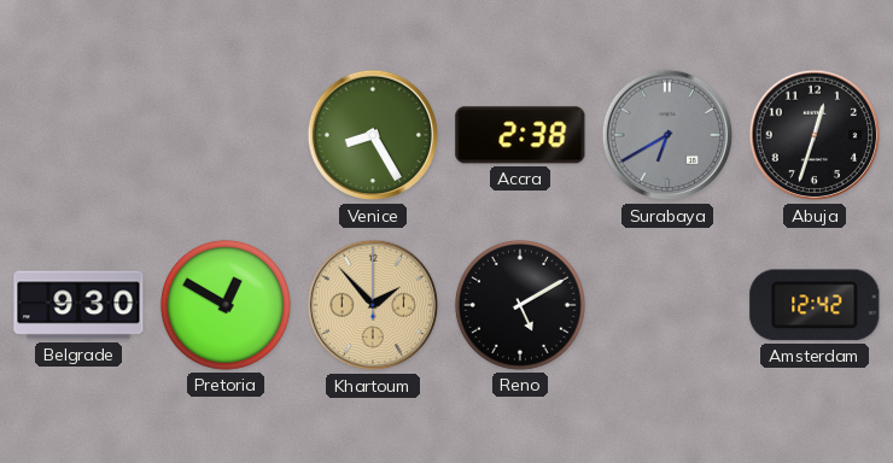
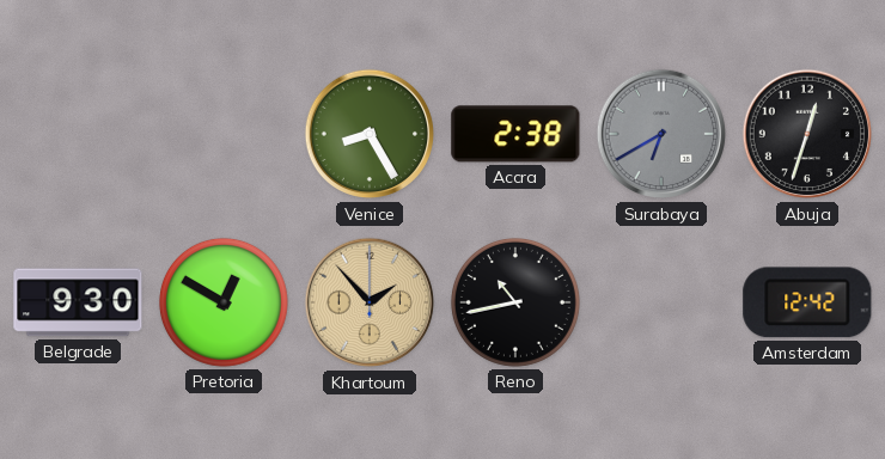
Reno: 5:10 -> 10:43 (515, 302)
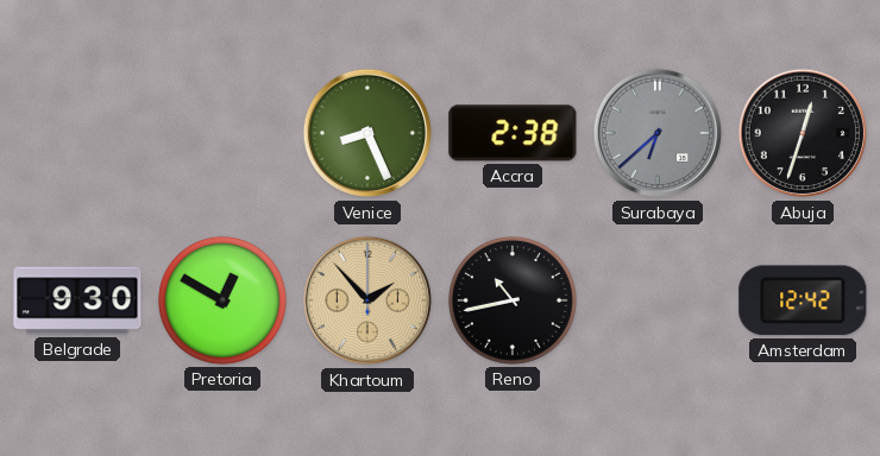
Venice: 8:25 -> 8:26 (367, 133)
Surabaya: 6:40 -> 6:38 (658, 133)
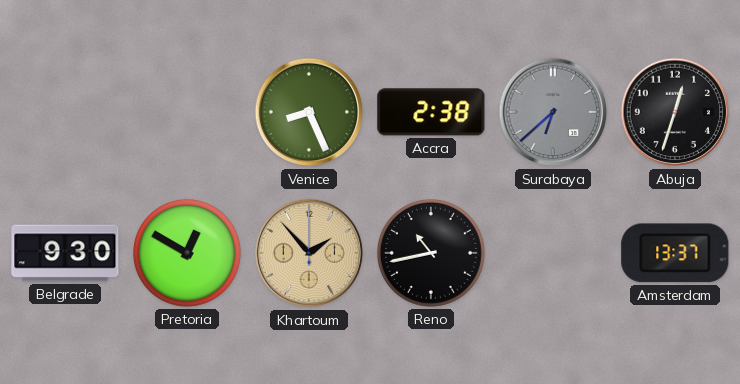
Amsterdam: 12:42 -> 13:37 (675, 253)
